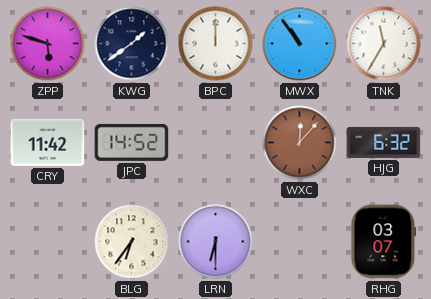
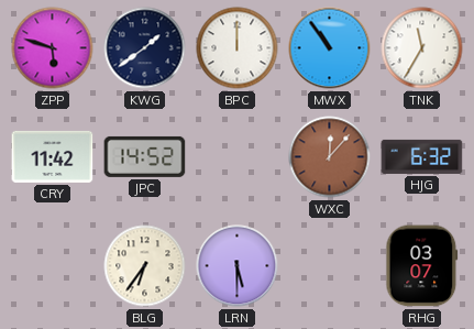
LRN: 6:30 -> 5:30 (238, 266)
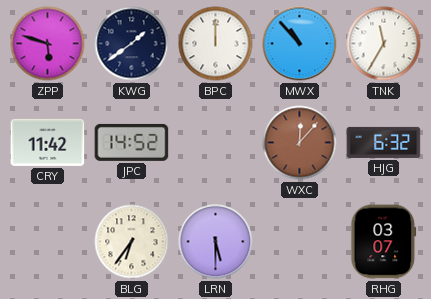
MWX: 10:54 -> 10:53 (300, 44)
